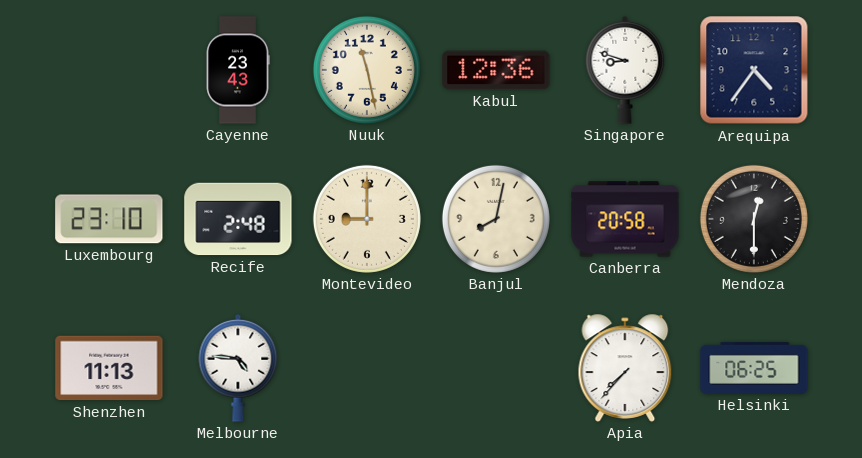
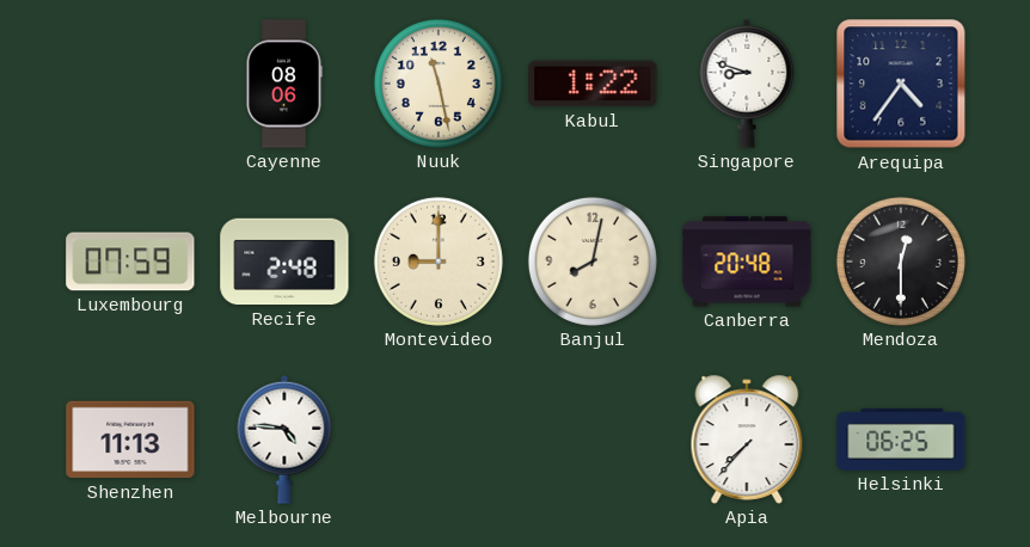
Cayenne: 23:43 -> 08:06 (284, 84)
Kabul: 12:36 -> 1:22 (593, 84)
Luxembourg: 23:10 -> 07:59 (130, 262)
Canberra: 20:58 -> 20:48 (747, 262)
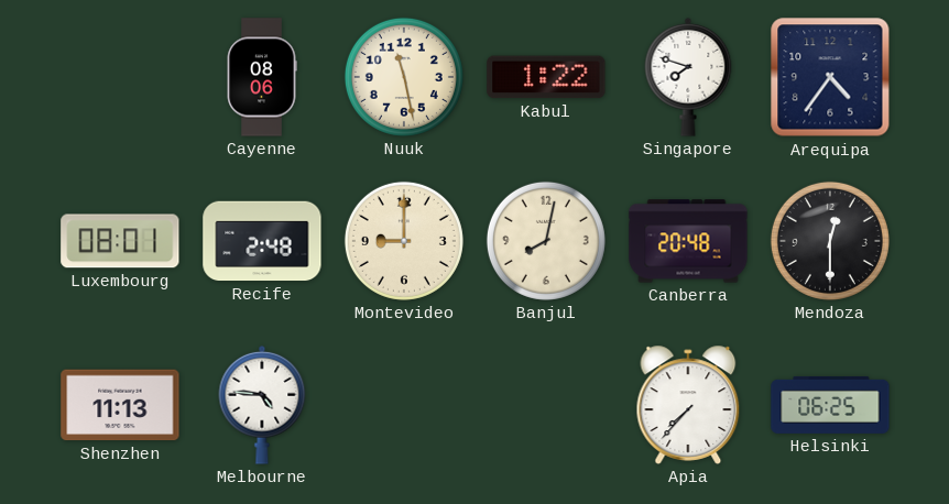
Singapore: 8:48 -> 7:48 (688, 77)
Luxembourg: 07:59 -> 08:01 (120, 241)
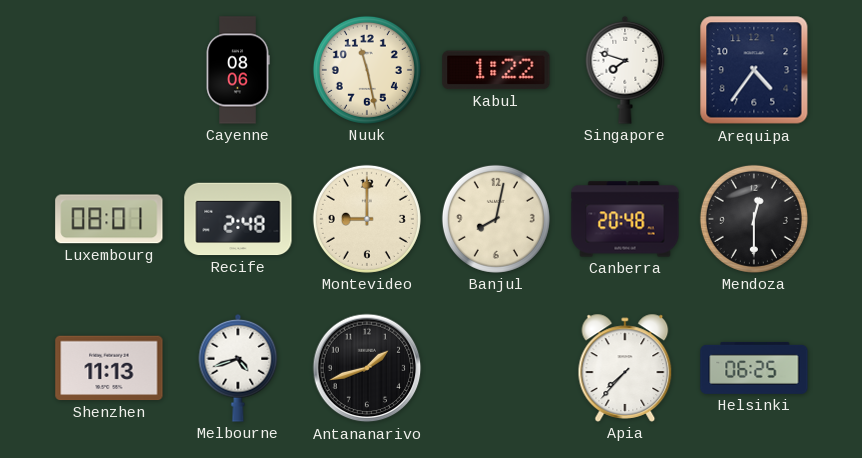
Melbourne: 4:46 -> 4:42 (238, 368)
Antananarivo: none -> 1:42 (367, 368)
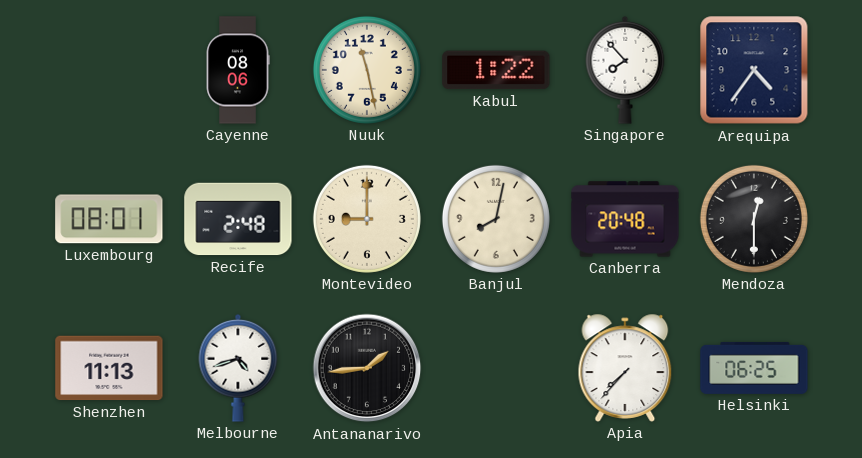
Singapore: 7:48 -> 7:53 (625, 70)
Antananarivo: 1:42 -> 1:44 (367, 368)
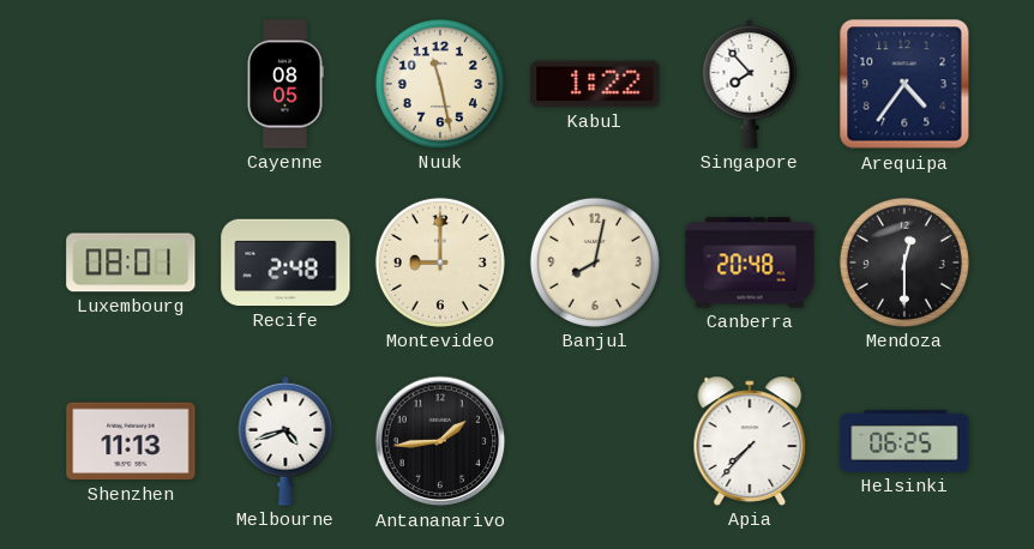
Cayenne: 08:06 -> 08:05 (285, 84)
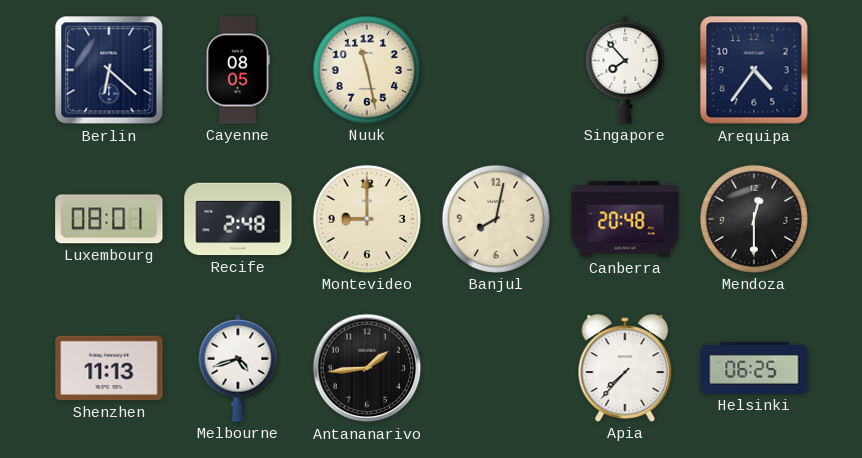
Berlin: none -> 6:22 (109, 70)
Kabul: 1:22 -> none (595, 84)
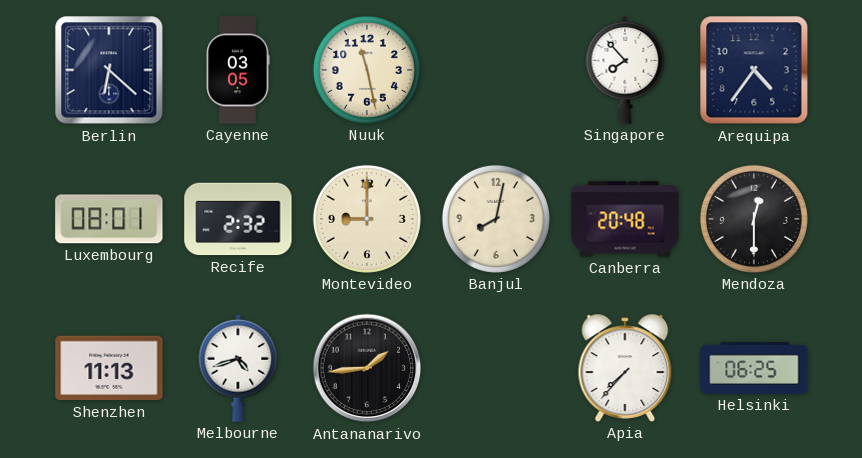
Cayenne: 08:05 -> 03:05 (238, 70)
Recife: 2:48 -> 2:32 (238, 219)
